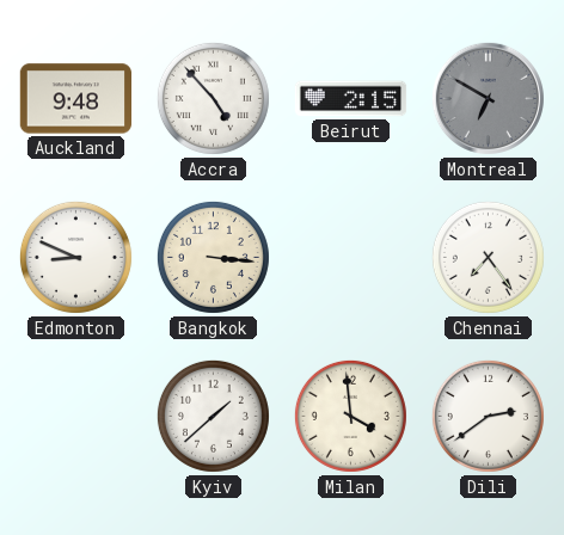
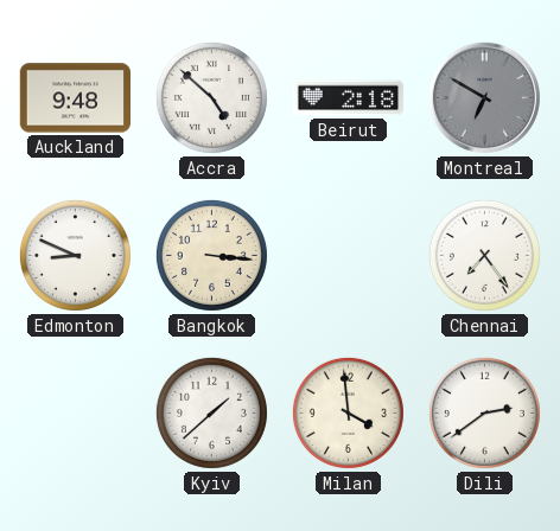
Accra: 4:53 -> 4:52 (211, 97)
Beirut: 2:15 -> 2:18 (349, 98)
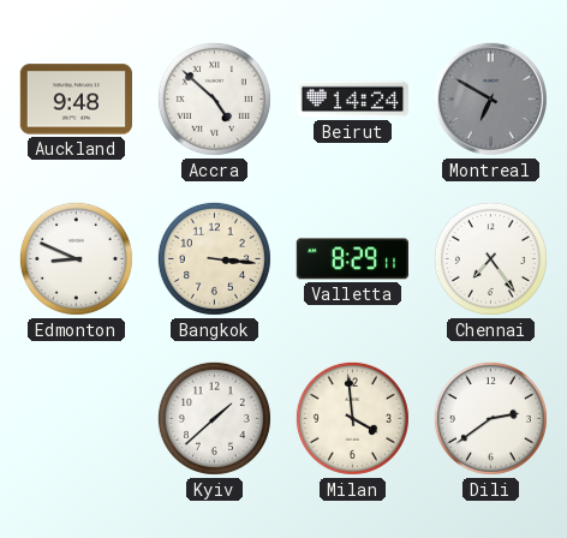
Beirut: 2:18 -> 14:24 (353, 100)
Valletta: none -> 8:29 (352, 259)
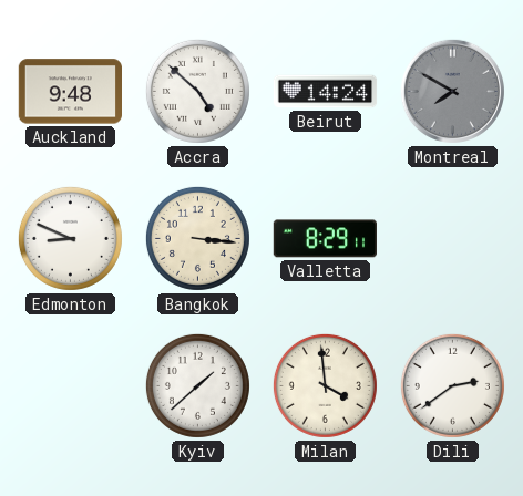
Montreal: 6:50 -> 7:50 (452, 91)
Chennai: 7:24 -> none (490, 258)
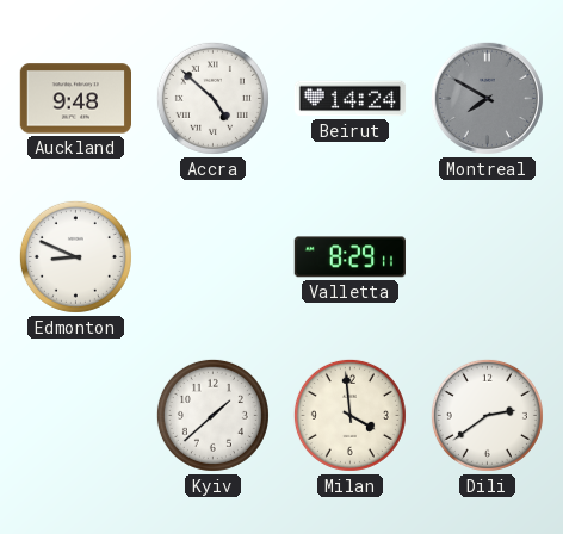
Bangkok: 3:16 -> none (197, 238)
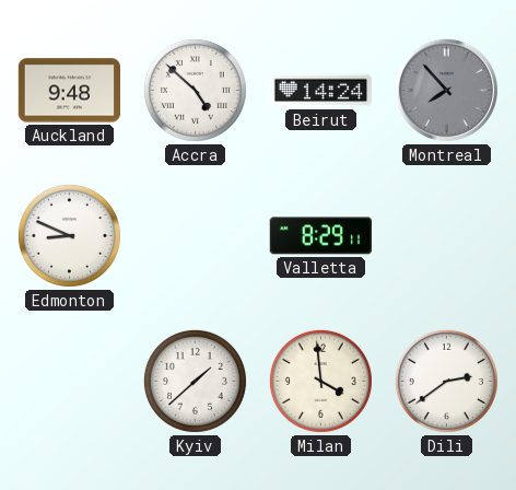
Montreal: 7:50 -> 7:53 (446, 90)
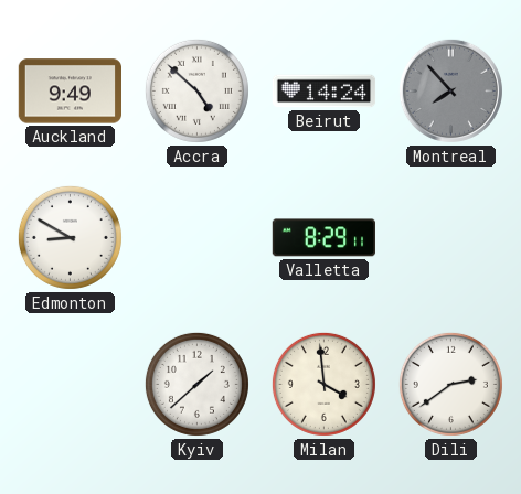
Auckland: 9:48 -> 9:49 (70, 92)
Edmonton: 8:49 -> 8:50 (70, 237)
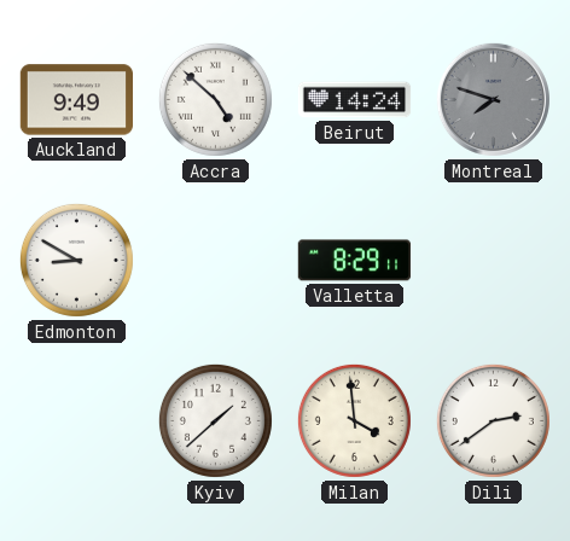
Montreal: 7:53 -> 7:48 (493, 99)
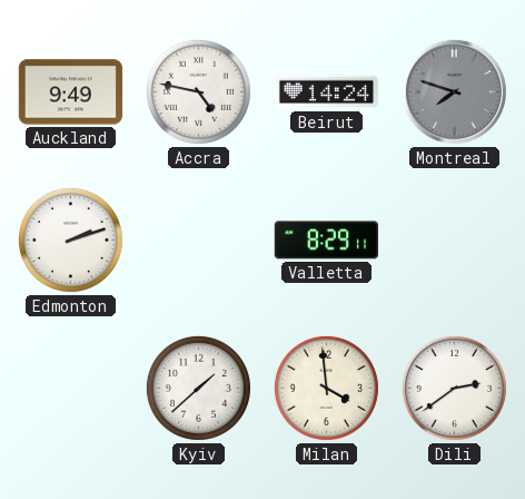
Accra: 4:52 -> 4:47 (198, 91)
Edmonton: 8:50 -> 2:12 (70, 239)
